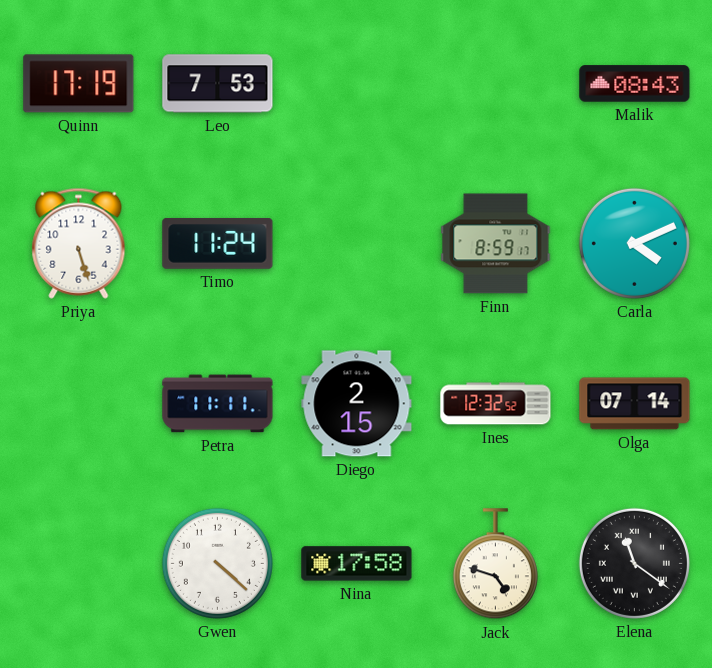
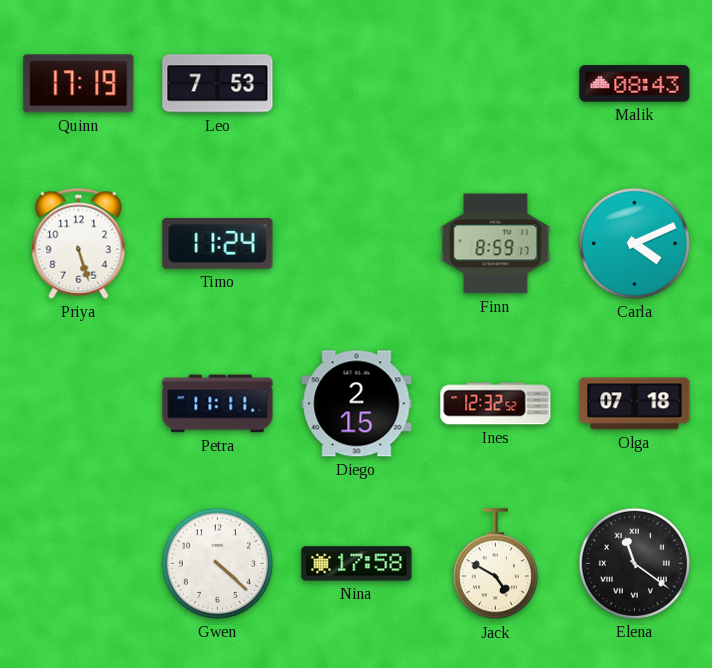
Olga: 07:14 -> 07:18 (635, 404)
Jack: 4:48 -> 4:50 (495, 564)
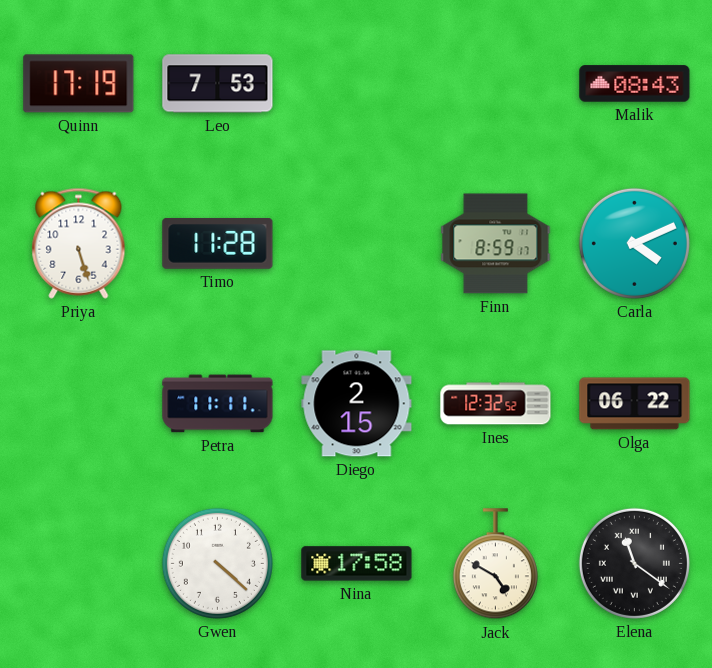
Timo: 11:24 -> 11:28 (218, 244)
Olga: 07:18 -> 06:22 (635, 404)
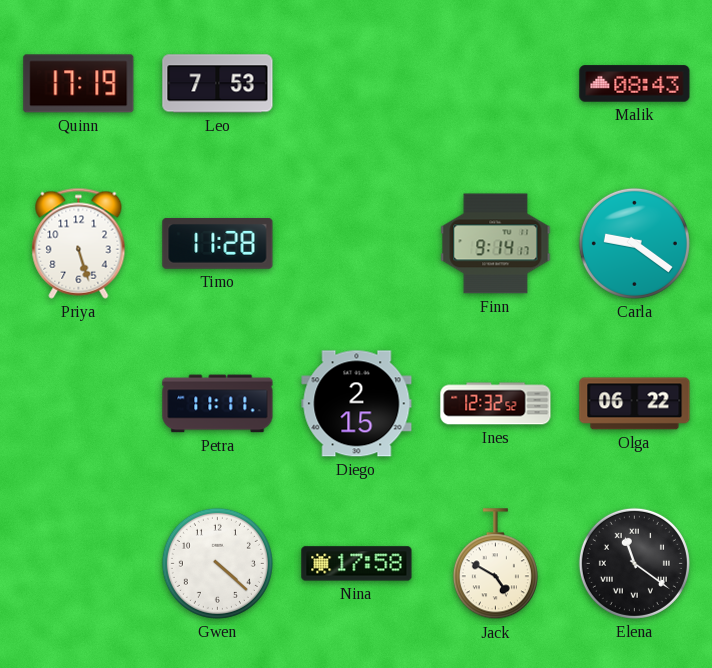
Finn: 8:59 -> 9:14 (496, 244)
Carla: 4:11 -> 9:21 (634, 243)
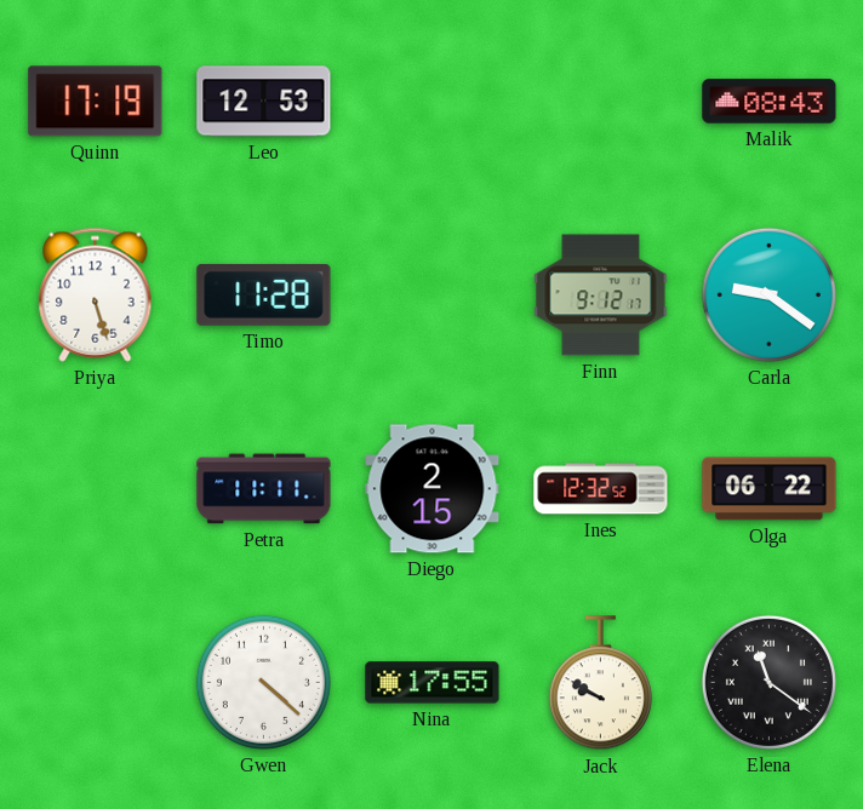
Leo: 7:53 -> 12:53 (264, 102)
Finn: 9:14 -> 9:12 (601, 296)
Nina: 17:58 -> 17:55 (433, 683)
Jack: 4:50 -> 9:50 (600, 683)
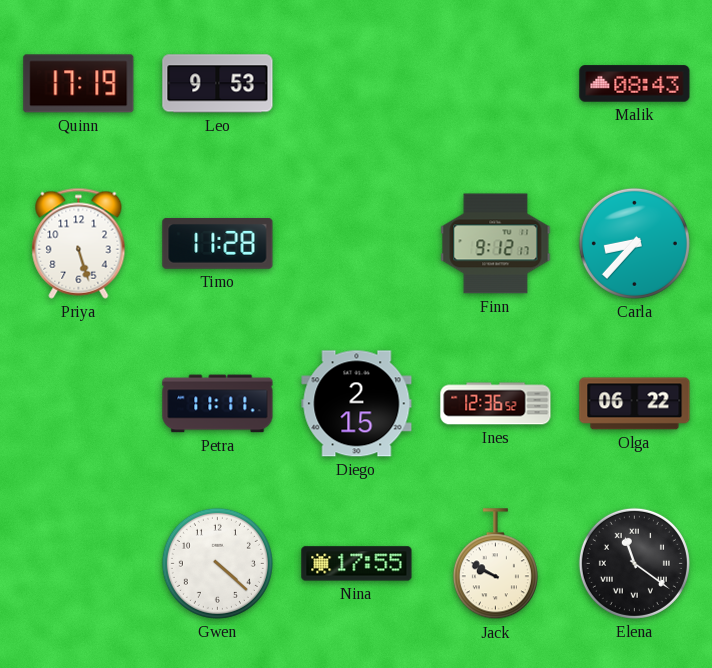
Leo: 12:53 -> 9:53 (218, 84)
Carla: 9:21 -> 8:37 (634, 243)
Ines: 12:32 -> 12:36 (496, 404)
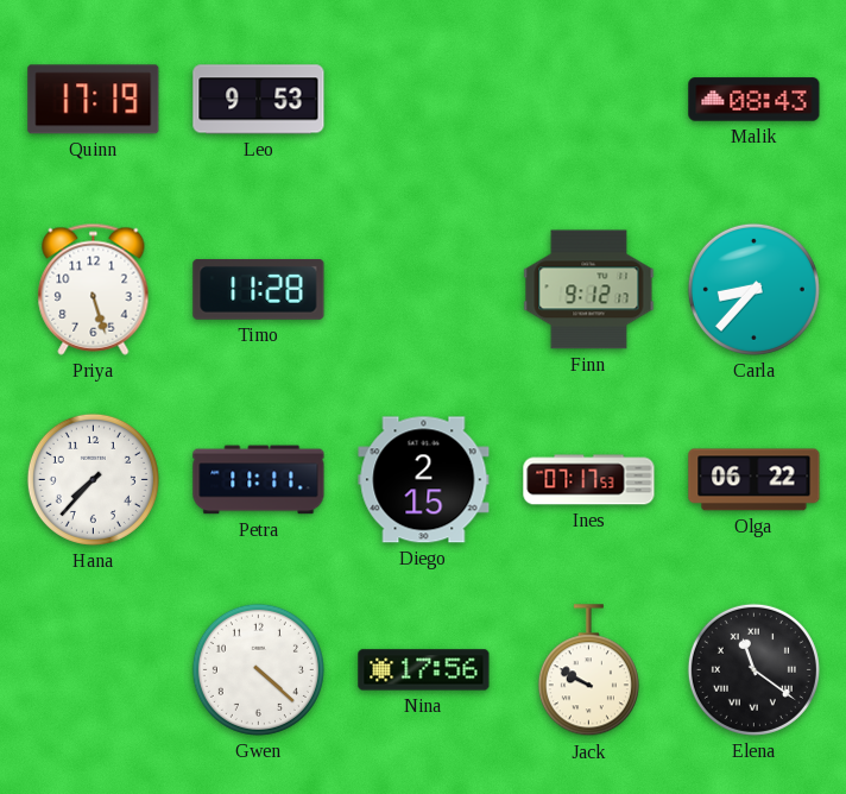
Hana: none -> 7:37 (93, 479)
Ines: 12:36 -> 07:17 (589, 480)
Nina: 17:55 -> 17:56 (424, 670)
